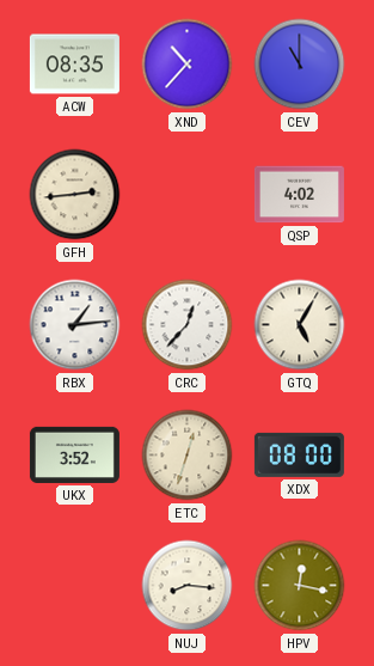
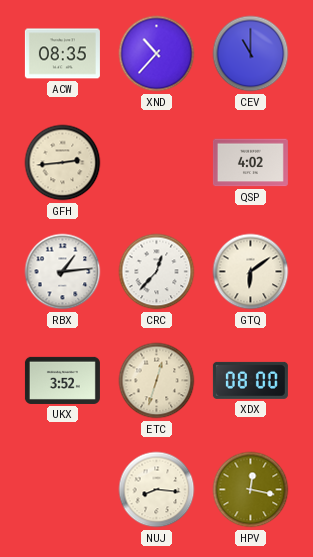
GTQ: 5:05 -> 6:09 (251, 272)
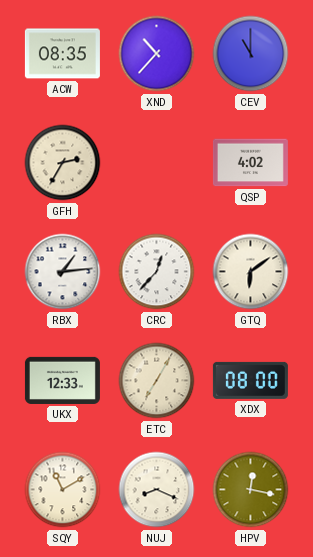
GFH: 2:44 -> 2:35 (63, 163)
UKX: 3:52 -> 12:33 (62, 380)
ETC: 12:33 -> 7:05 (157, 381)
SQY: none -> 11:10 (63, 490)
NUJ: 8:16 -> 8:19 (157, 490)
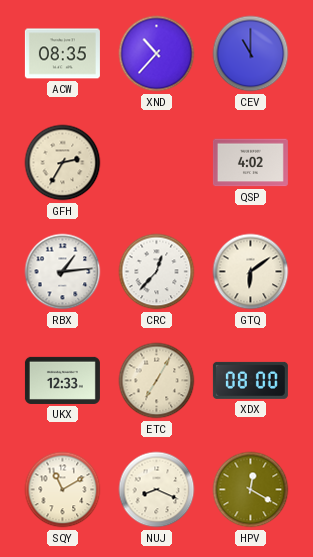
HPV: 12:17 -> 12:20 (251, 490)
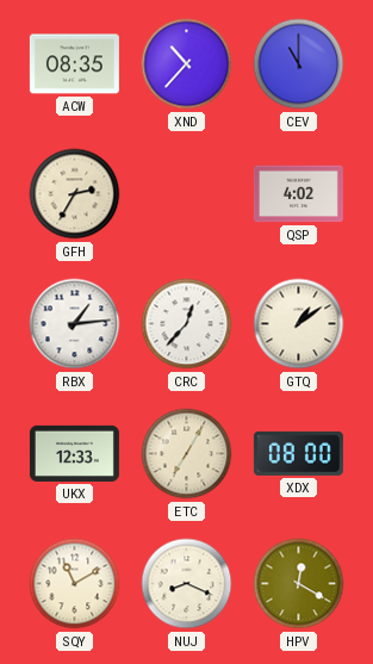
GTQ: 6:09 -> 1:09 (299, 324)
